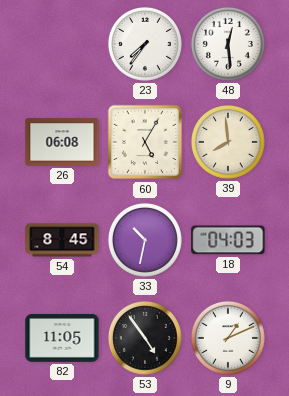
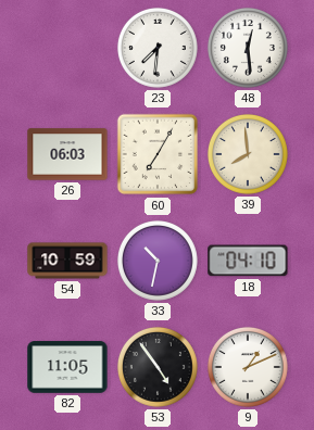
23: 7:36 -> 7:31 (158, 48)
26: 06:08 -> 06:03 (67, 154)
60: 5:05 -> 7:05 (158, 154)
54: 8:45 -> 10:59 (67, 261)
18: 04:03 -> 04:10 (248, 261)
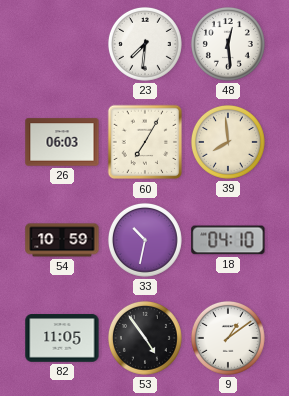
9: 1:11 -> 1:09 (228, 338)
